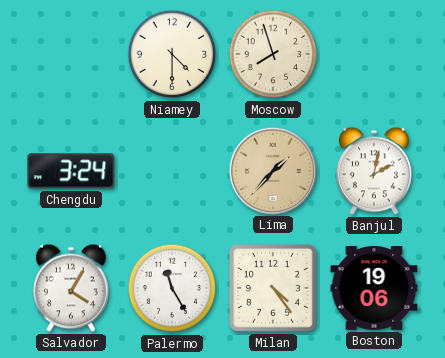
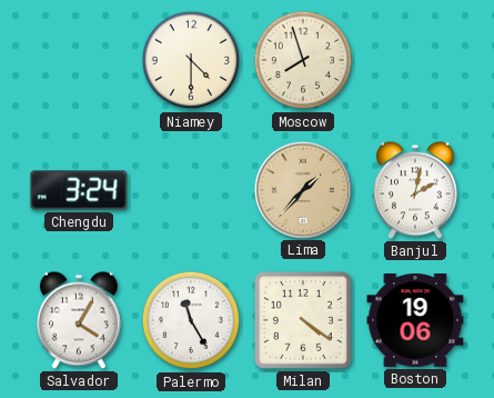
Milan: 4:24 -> 4:21 (303, 320)
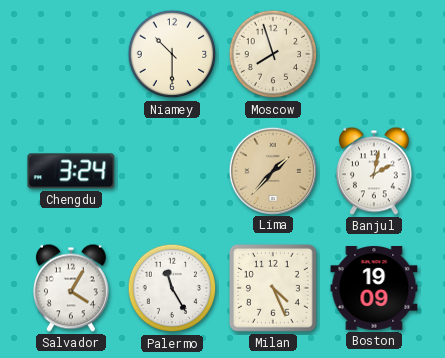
Niamey: 4:30 -> 10:30 (172, 54)
Milan: 4:21 -> 4:26 (273, 288)
Boston: 19:06 -> 19:09 (374, 289)
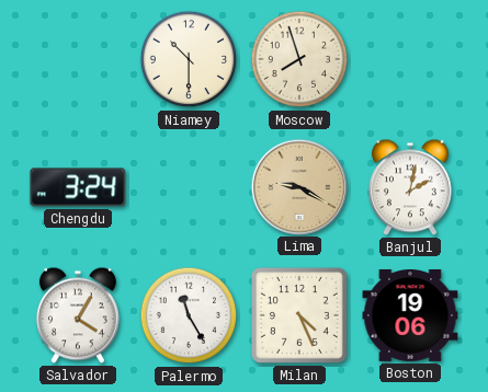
Lima: 1:37 -> 9:20 (298, 186)
Boston: 19:09 -> 19:06 (410, 316)
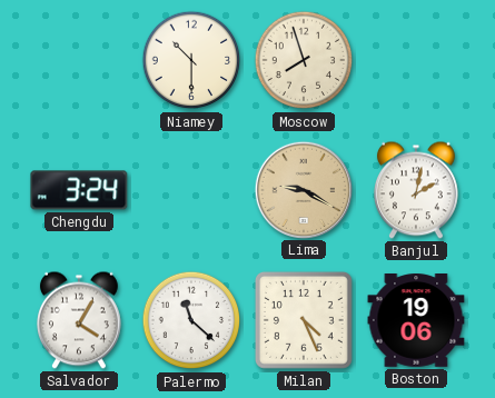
Palermo: 11:25 -> 11:22 (191, 320)
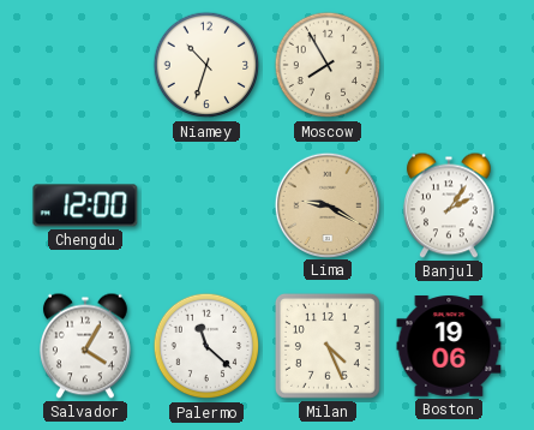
Niamey: 10:30 -> 10:33 (206, 65)
Moscow: 7:57 -> 7:55 (328, 65)
Chengdu: 3:24 -> 12:00 (85, 205)
Banjul: 2:02 -> 2:06 (449, 205)
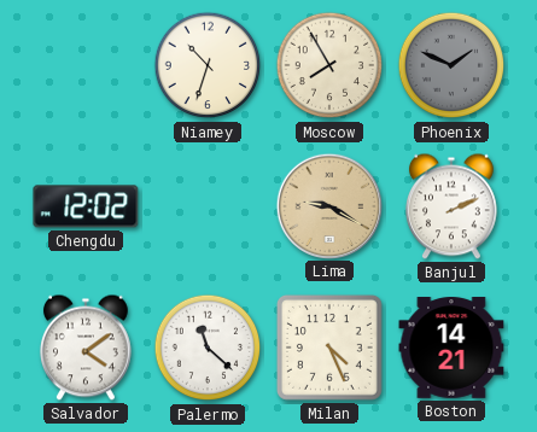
Phoenix: none -> 1:49 (451, 65)
Chengdu: 12:00 -> 12:02 (86, 206)
Banjul: 2:06 -> 2:11 (451, 206)
Salvador: 4:05 -> 4:09 (86, 348)
Boston: 19:06 -> 14:21 (451, 349)
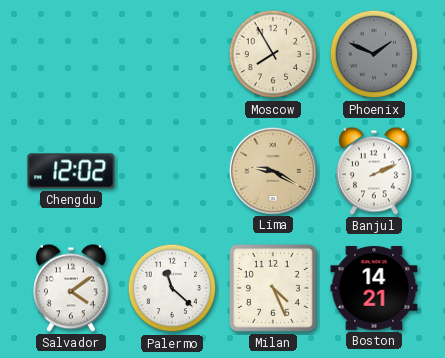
Niamey: 10:33 -> none (208, 65)
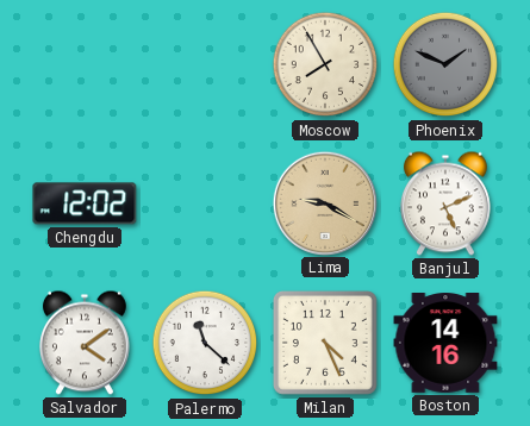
Banjul: 2:11 -> 5:11 (445, 203)
Boston: 14:21 -> 14:16 (445, 344)
